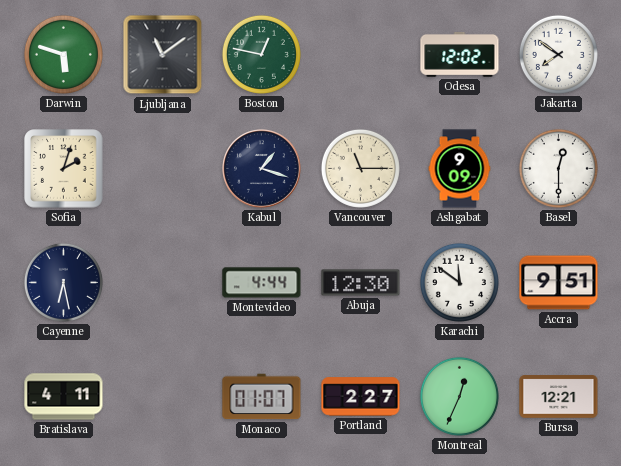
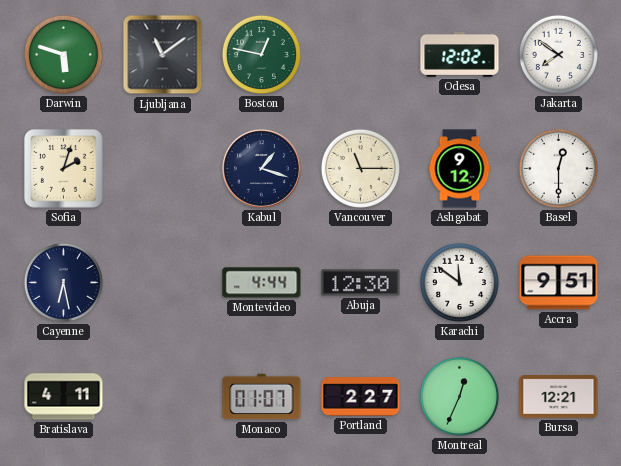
Ashgabat: 9:09 -> 9:12 (460, 169)
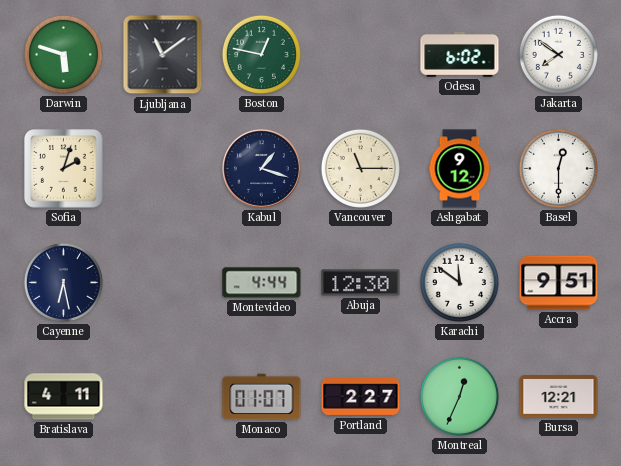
Odesa: 12:02 -> 6:02 (460, 55)
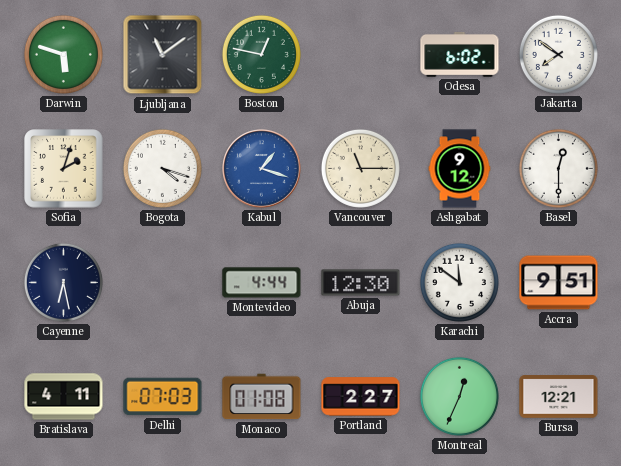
Bogota: none -> 4:18 (162, 168)
Kabul dial: navy -> blue (262, 169)
Delhi: none -> 07:03 (163, 397)
Monaco: 01:07 -> 01:08 (262, 397)
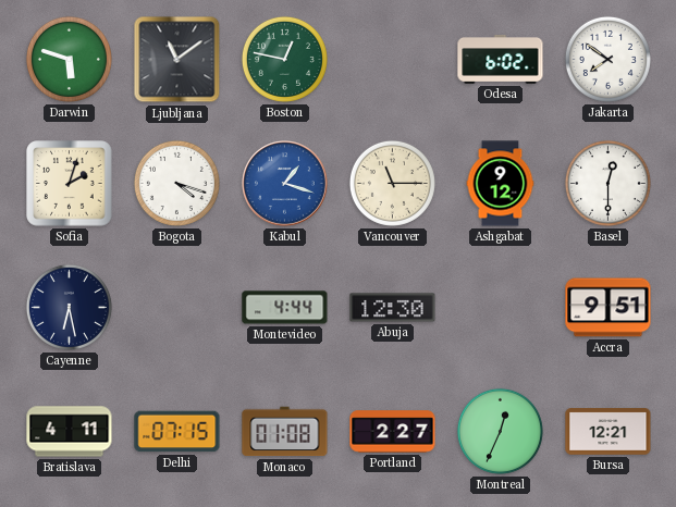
Karachi: 11:51 -> none (459, 282)
Delhi: 07:03 -> 07:15 (177, 432)
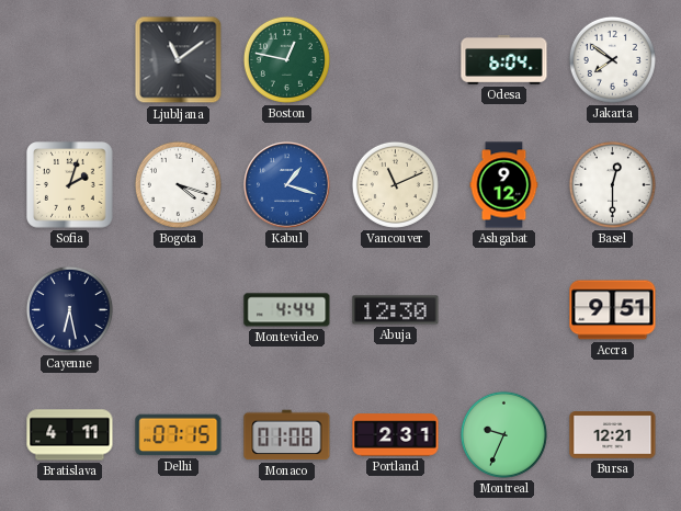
Darwin: 5:48 -> none (69, 59)
Odesa: 6:02 -> 6:04 (504, 60)
Vancouver: 11:15 -> 11:11 (395, 184)
Portland: 2:27 -> 2:31 (396, 435)
Montreal: 12:34 -> 9:34 (503, 434)
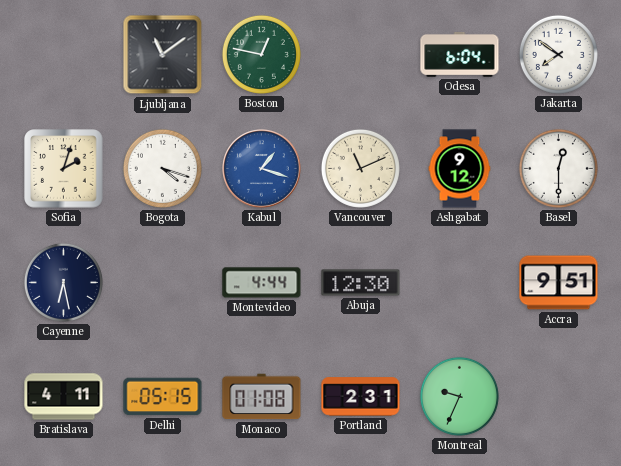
Delhi: 07:15 -> 05:15 (163, 397)
Bursa: 12:21 -> none (613, 435)
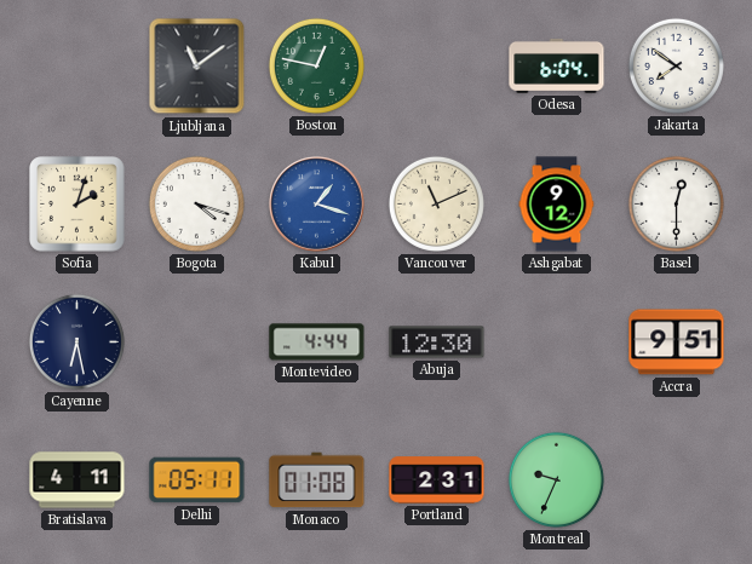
Delhi: 05:15 -> 05:11 (197, 480)
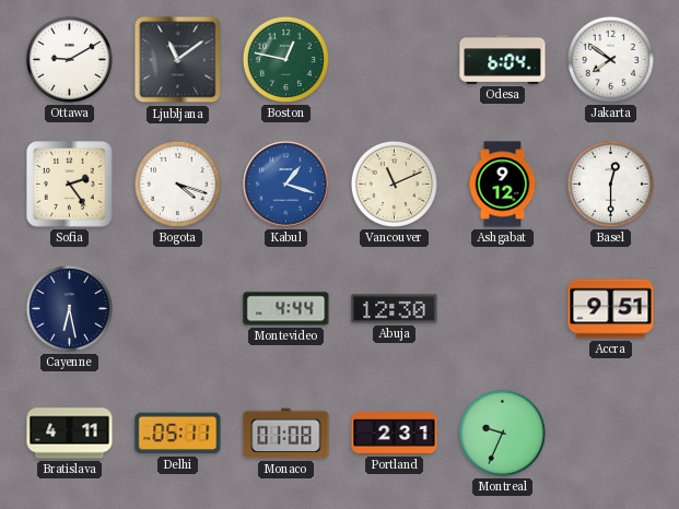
Ottawa: none -> 9:10 (69, 59)
Sofia: 2:03 -> 2:24 (70, 185)
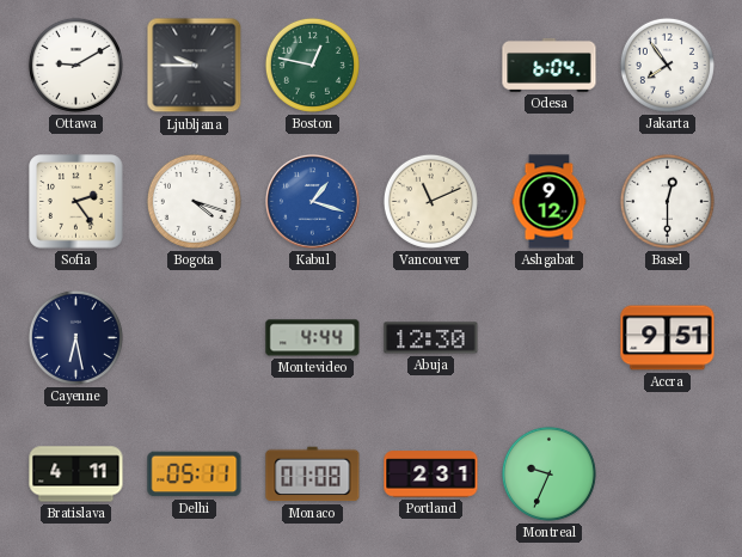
Ljubljana: 11:09 -> 9:45 (195, 66)
Jakarta: 7:51 -> 7:54 (667, 65)
